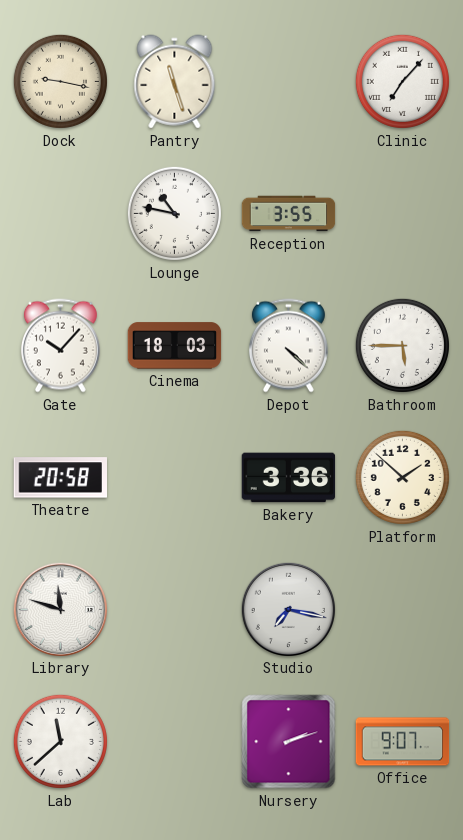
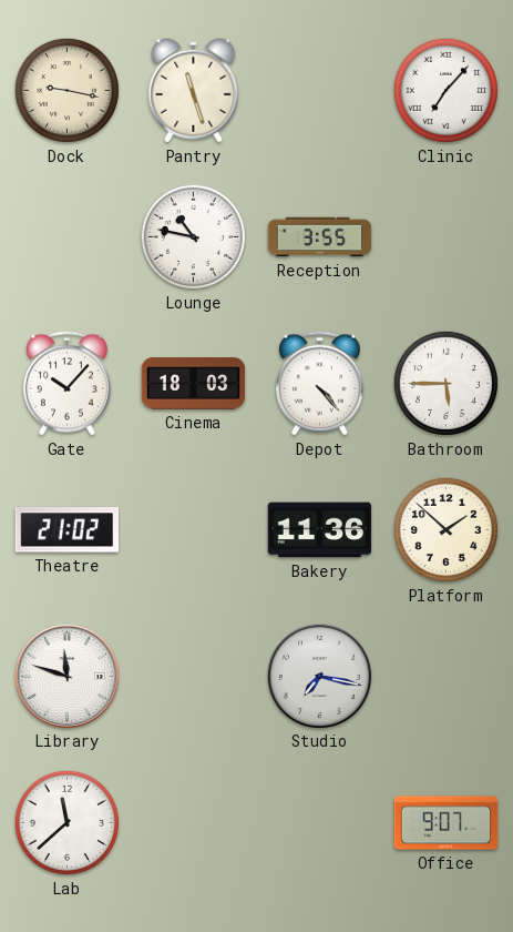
Depot: 4:22 -> 4:23 (319, 384)
Theatre: 20:58 -> 21:02 (66, 530)
Bakery: 3:36 -> 11:36 (320, 530)
Nursery: 2:12 -> none (289, 742)
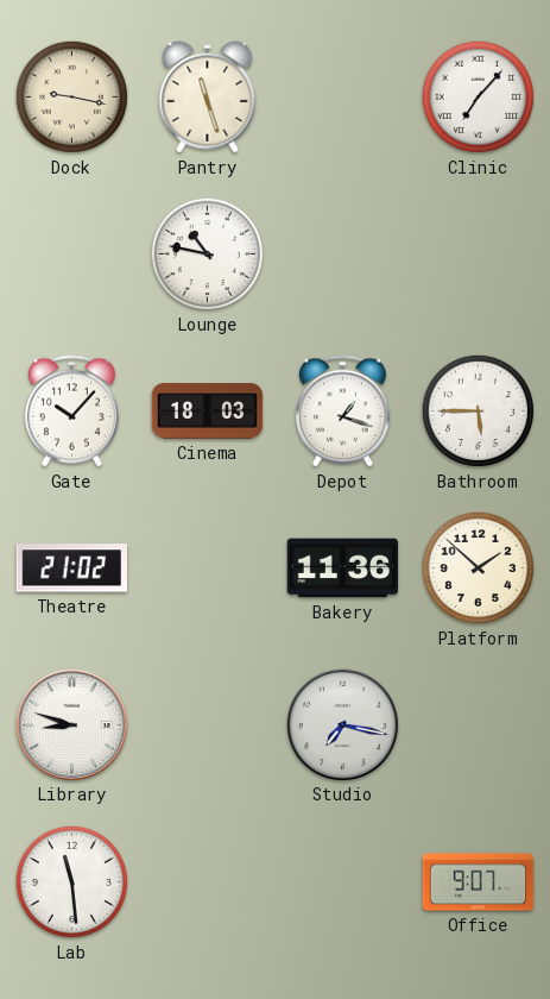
Reception: 3:55 -> none (320, 237)
Depot: 4:23 -> 1:18 (342, 411)
Library: 11:48 -> 8:48 (71, 724)
Lab: 11:38 -> 11:29 (71, 881)
